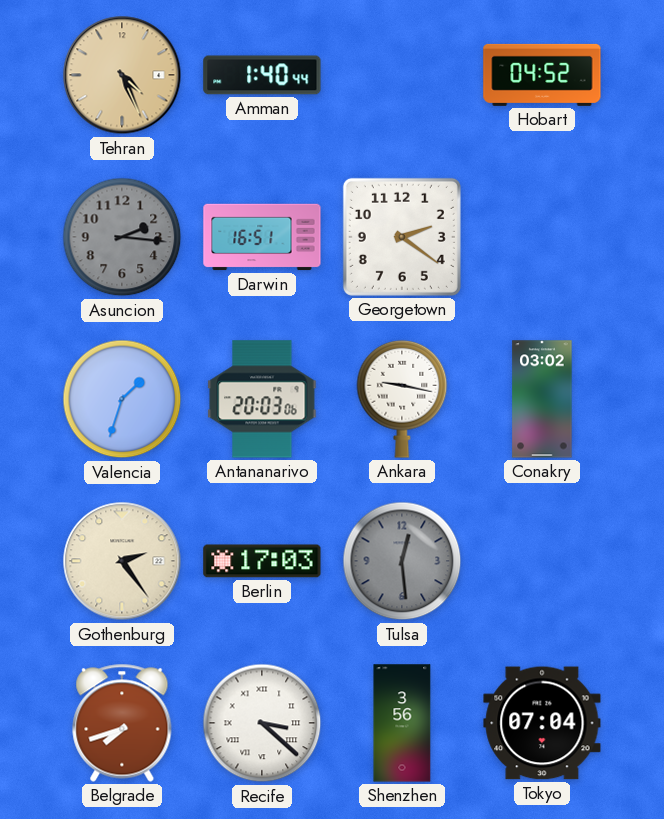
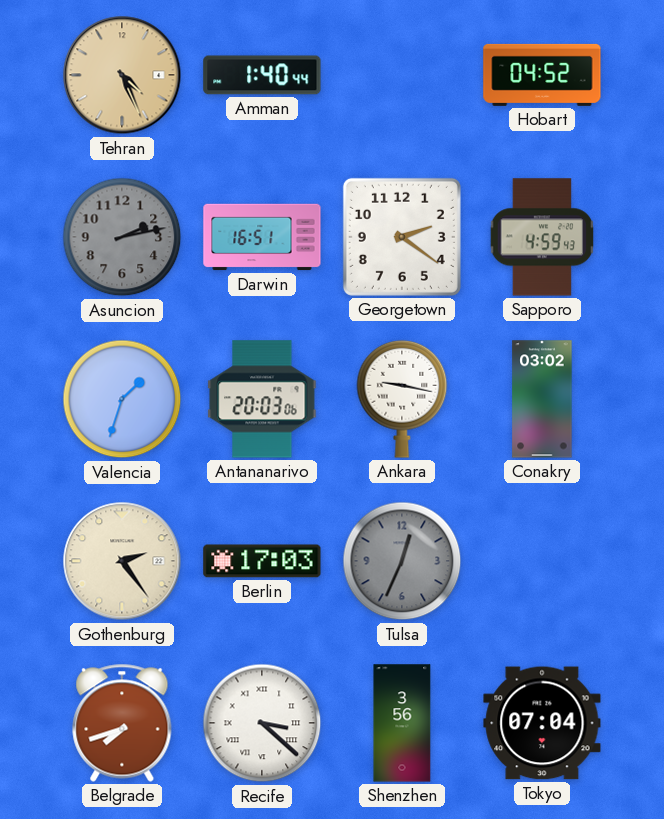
Asuncion: 2:16 -> 2:13 (122, 237)
Sapporo: none -> 4:59 (542, 237)
Tulsa: 12:29 -> 12:34 (402, 561)
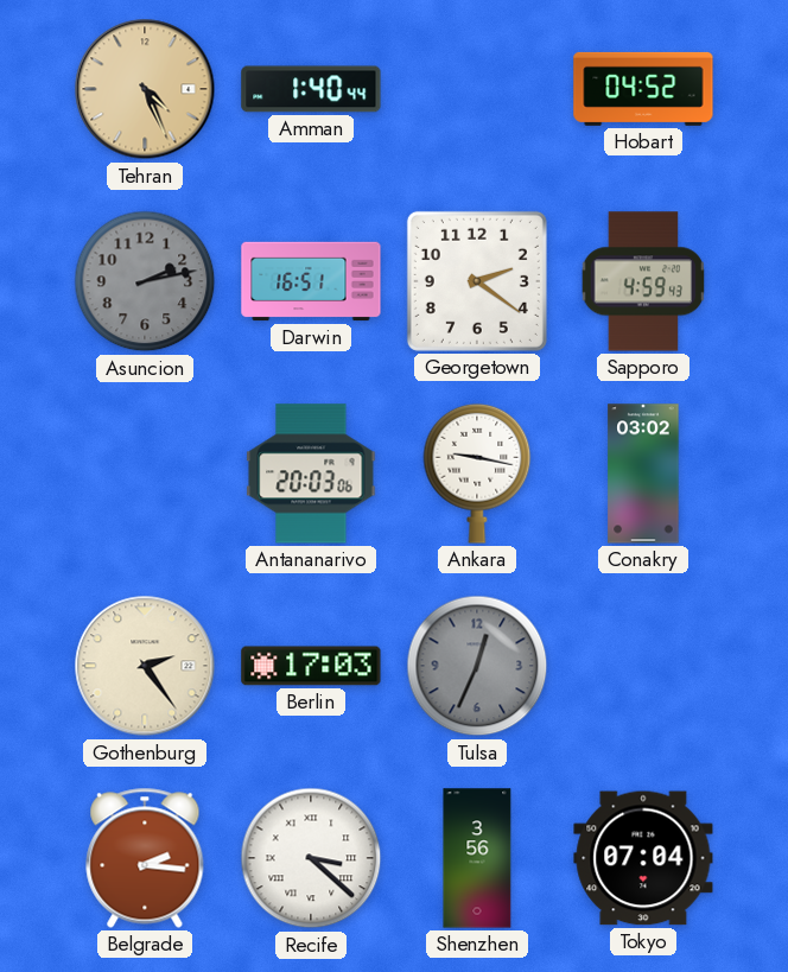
Valencia: 1:33 -> none (122, 399)
Belgrade: 7:42 -> 2:16 (145, 858)
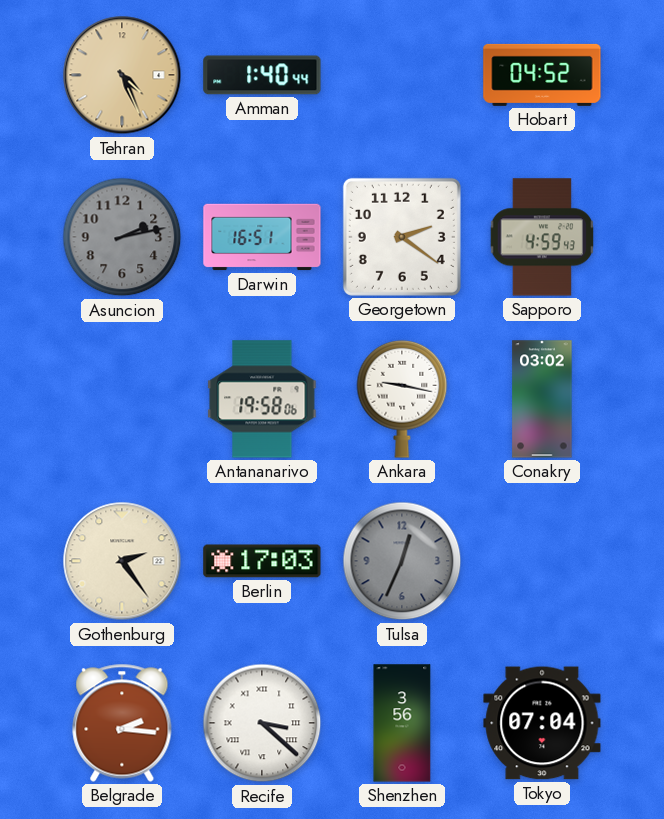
Antananarivo: 20:03 -> 19:58 (262, 399)
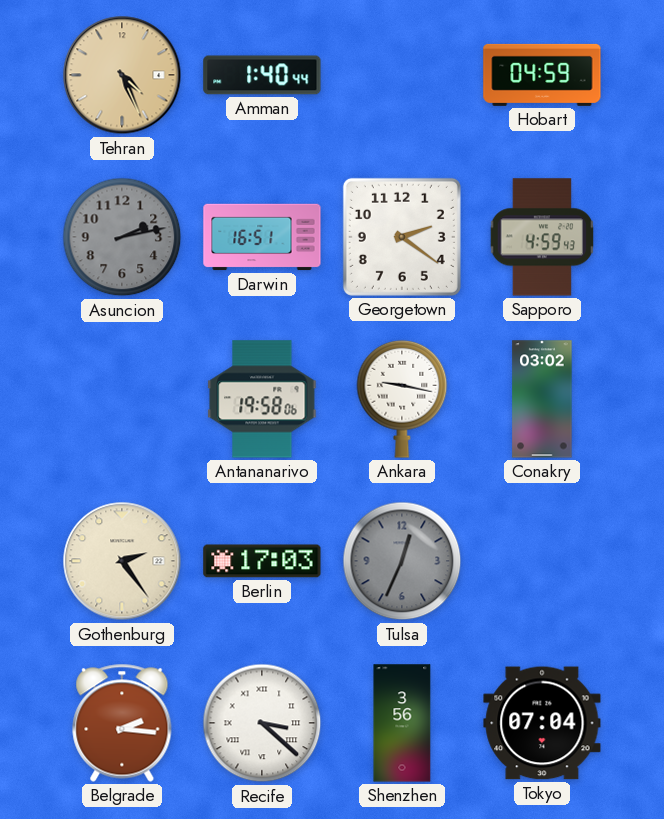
Hobart: 04:52 -> 04:59 (542, 75)
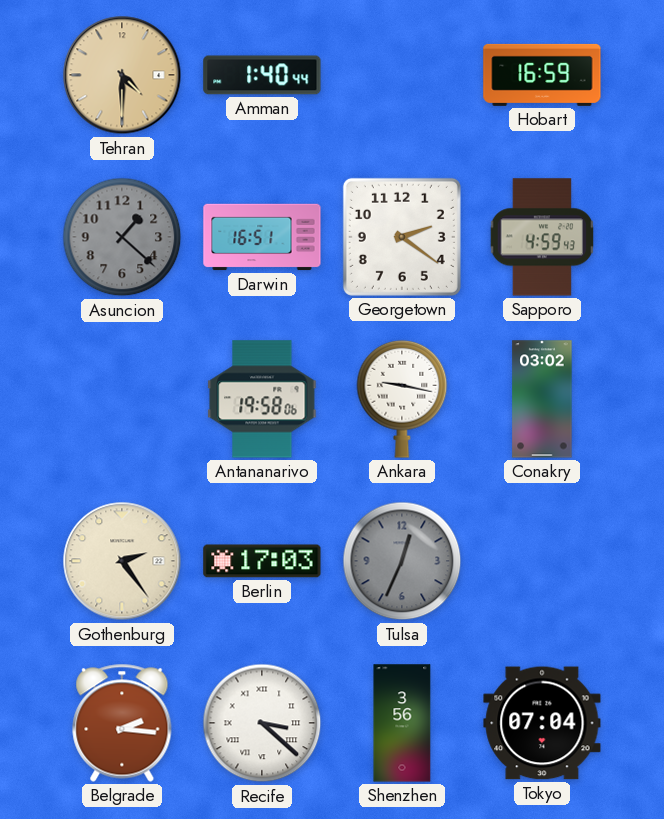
Tehran: 4:26 -> 4:30 (122, 75)
Hobart: 04:59 -> 16:59 (542, 75)
Asuncion: 2:13 -> 1:22 (122, 237)
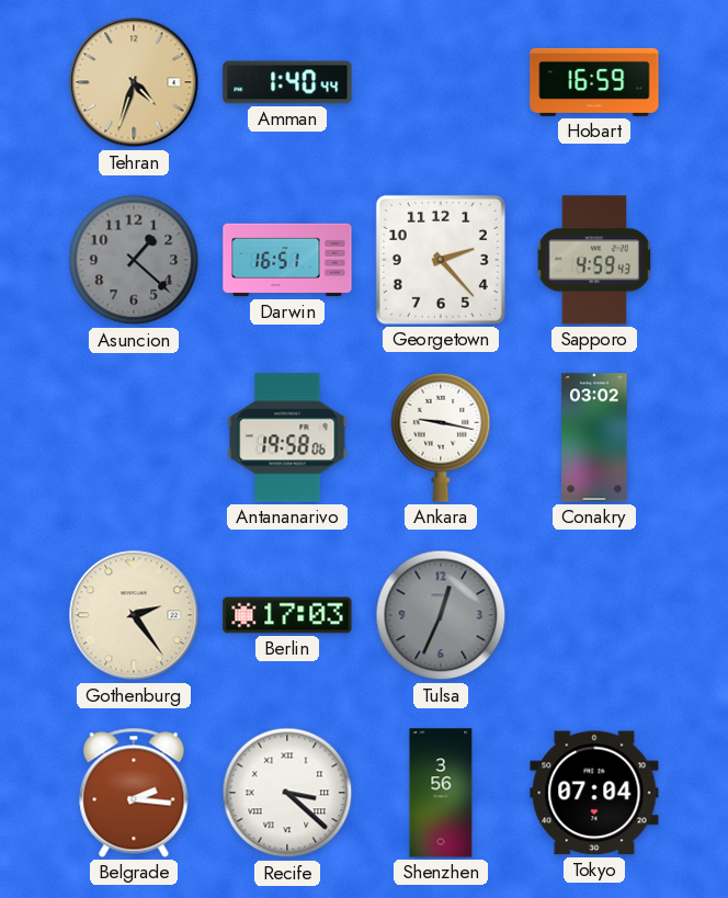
Tehran: 4:30 -> 4:33 (134, 82)
Georgetown: 2:21 -> 2:23 (441, 260)
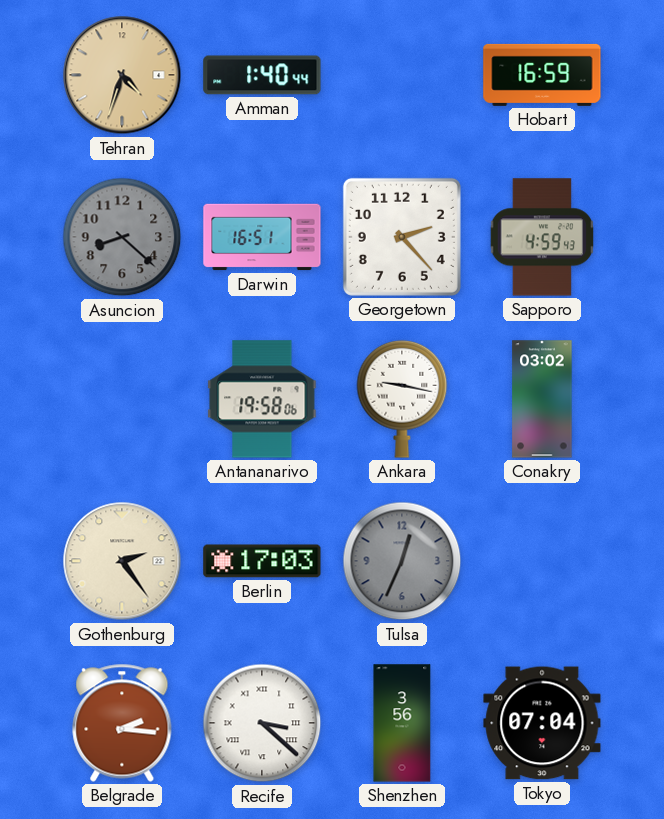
Asuncion: 1:22 -> 8:22 (122, 237)
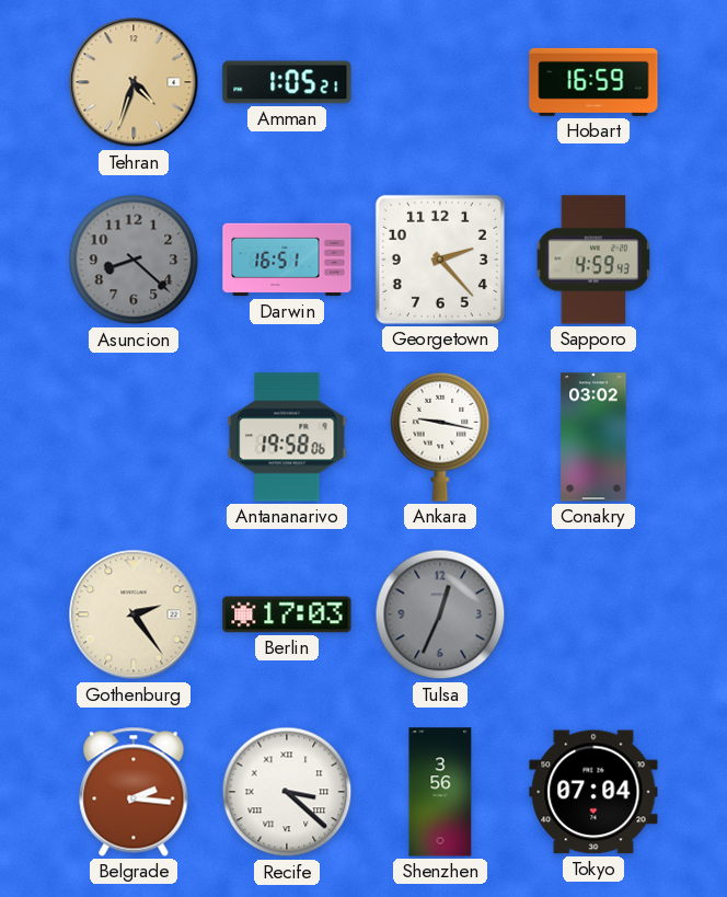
Amman: 1:40 -> 1:05 (287, 82)
